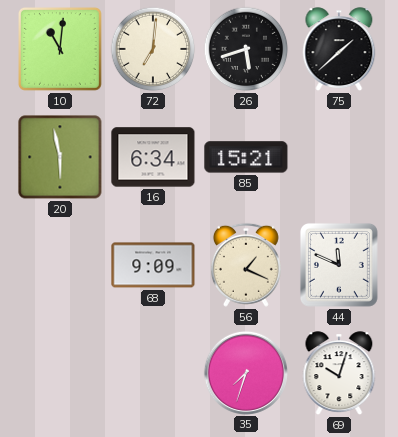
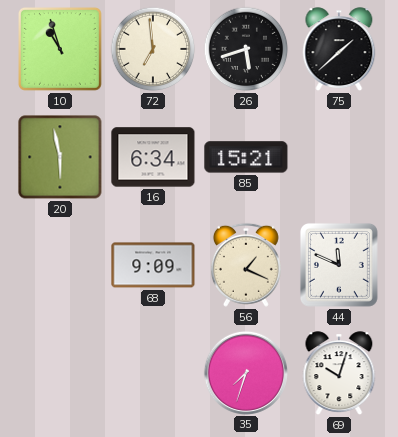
10: 11:01 -> 10:57 (60, 49)
72: 7:01 -> 6:59 (153, 49)
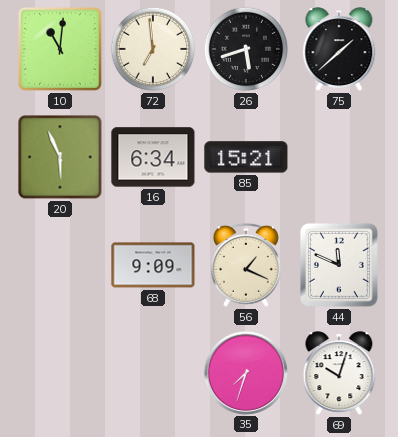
10: 10:57 -> 11:01 (60, 49)
20: 5:58 -> 5:56 (60, 157)
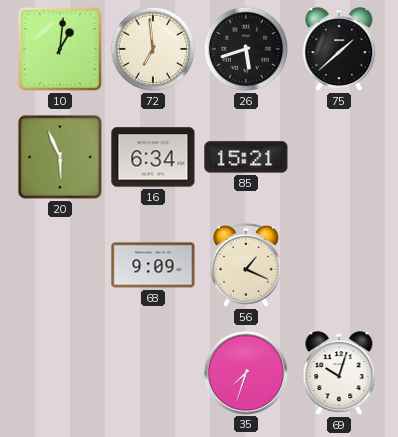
10: 11:01 -> 1:01 (60, 49)
44: 11:49 -> none (339, 265)
